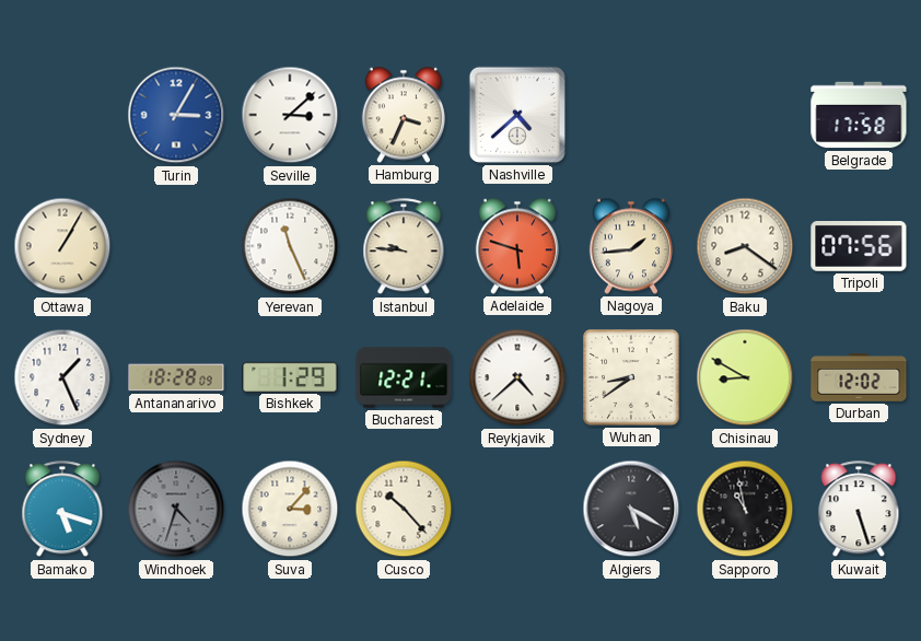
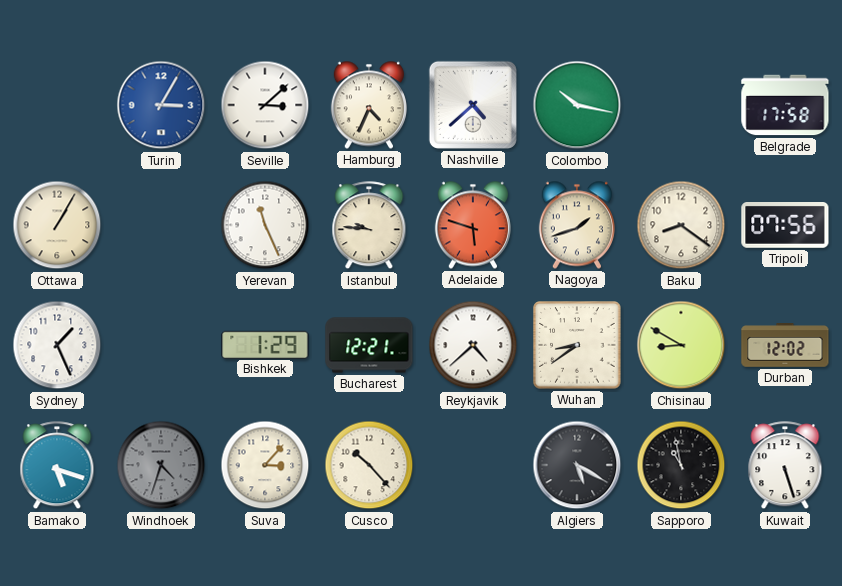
Hamburg: 3:34 -> 4:34 (369, 105)
Colombo: none -> 10:17 (577, 105)
Nagoya: 1:44 -> 1:42 (577, 225)
Antananarivo: 18:28 -> none (176, 377)
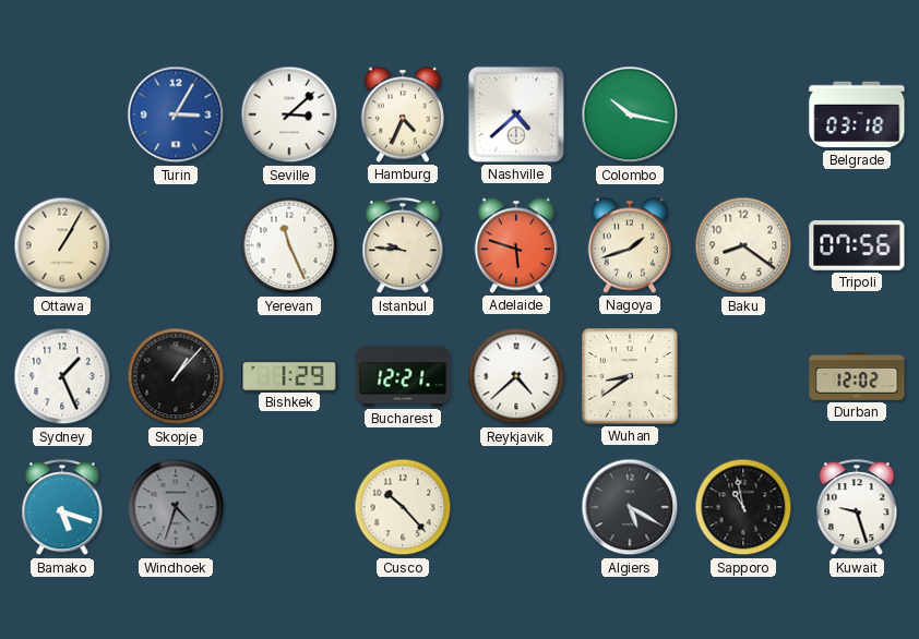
Belgrade: 17:58 -> 03:18 (857, 114)
Skopje: none -> 1:07 (176, 376)
Chisinau: 8:50 -> none (681, 345)
Suva: 3:07 -> none (265, 465)
Kuwait: 5:27 -> 9:27 (857, 508)
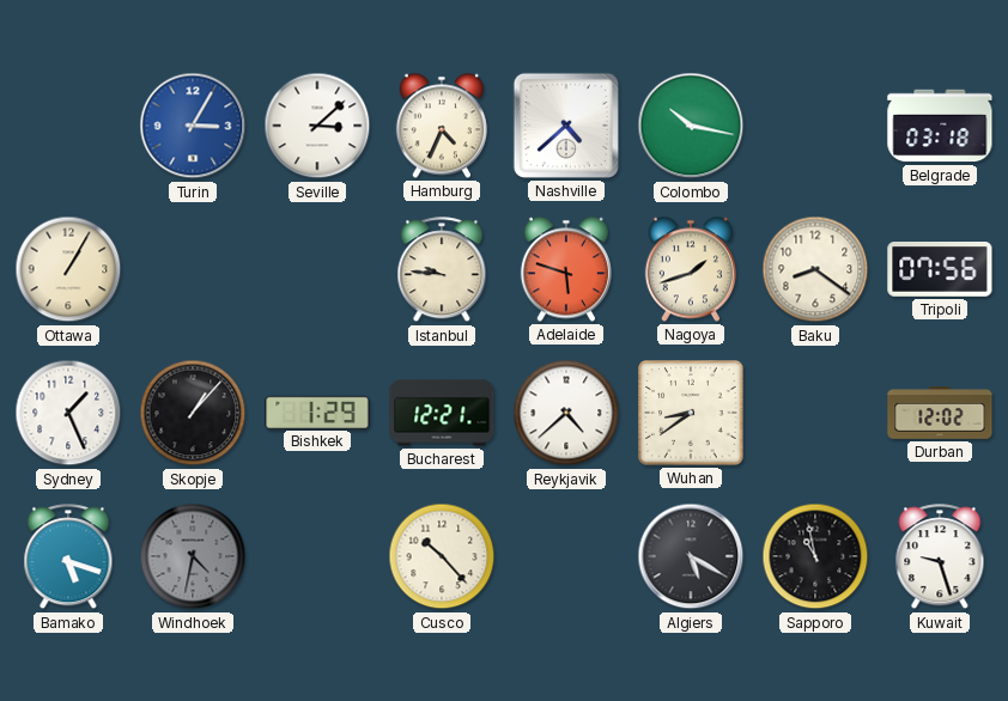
Yerevan: 11:26 -> none (289, 245)
Windhoek: 4:33 -> 4:32 (193, 556)
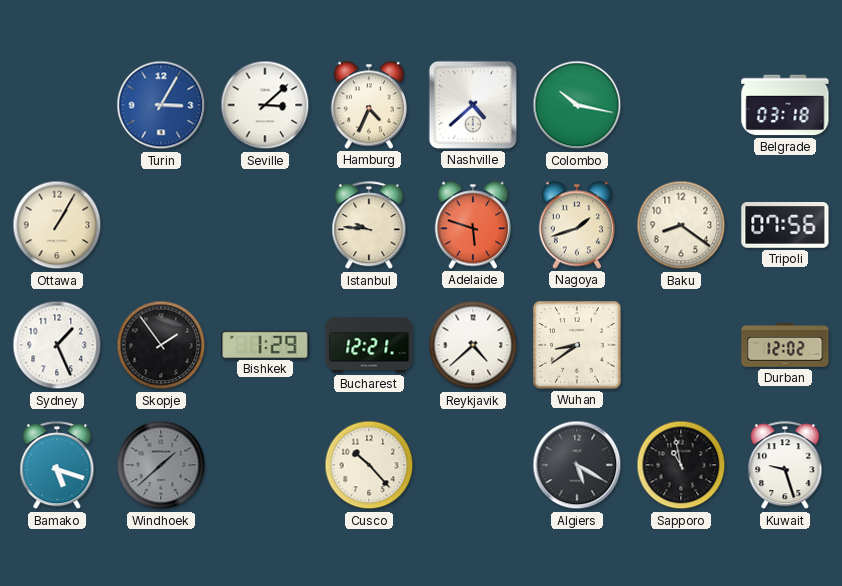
Skopje: 1:07 -> 1:54 (161, 345)
Windhoek: 4:32 -> 1:38 (161, 465)
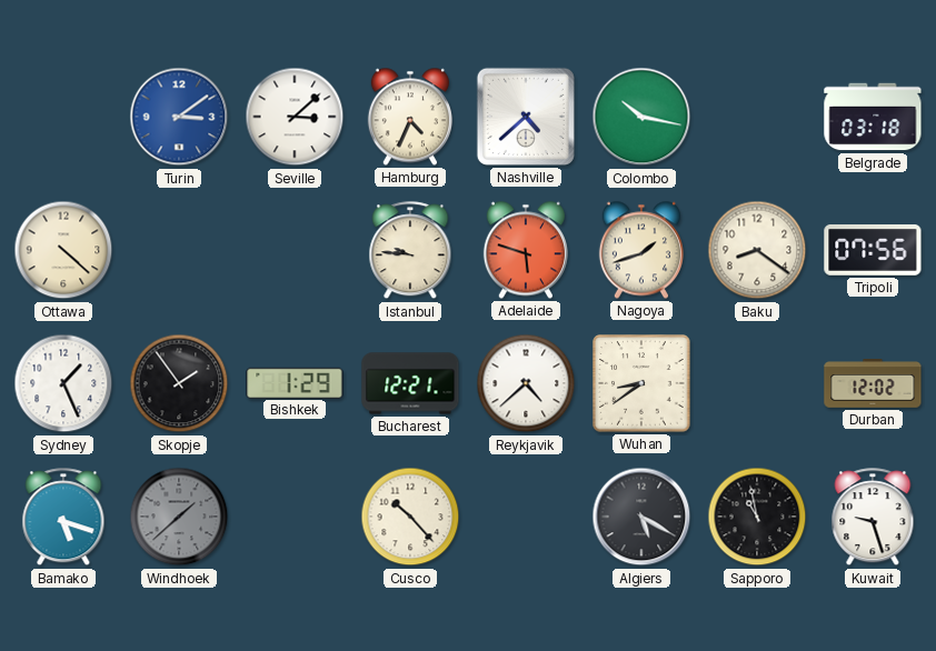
Turin: 3:05 -> 3:09 (179, 117)
Ottawa: 1:05 -> 4:22 (63, 250)
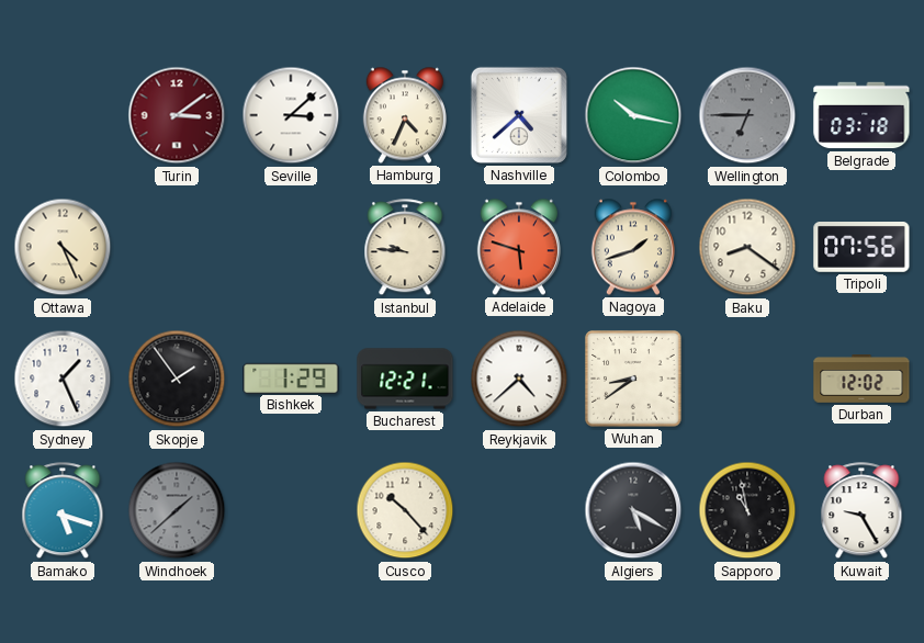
Turin dial: blue -> burgundy (177, 115)
Wellington: none -> 6:45 (747, 115)
Ottawa: 4:22 -> 4:26 (63, 247)
Kuwait: 9:27 -> 9:25 (861, 511)
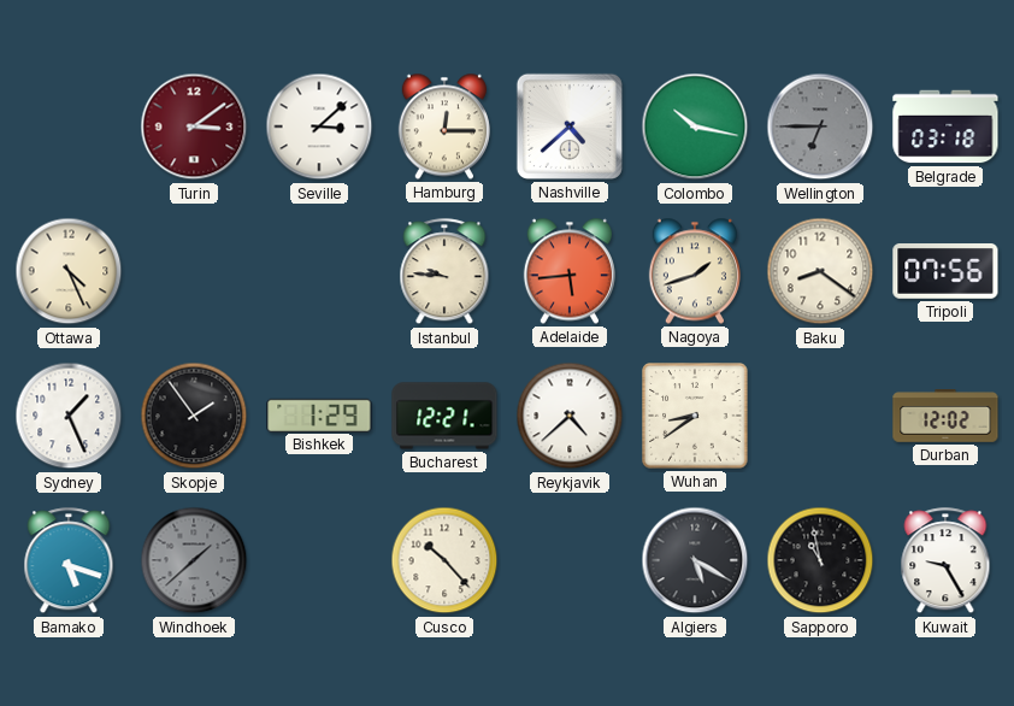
Hamburg: 4:34 -> 12:15 (444, 127)
Adelaide: 5:48 -> 5:44 (570, 271)
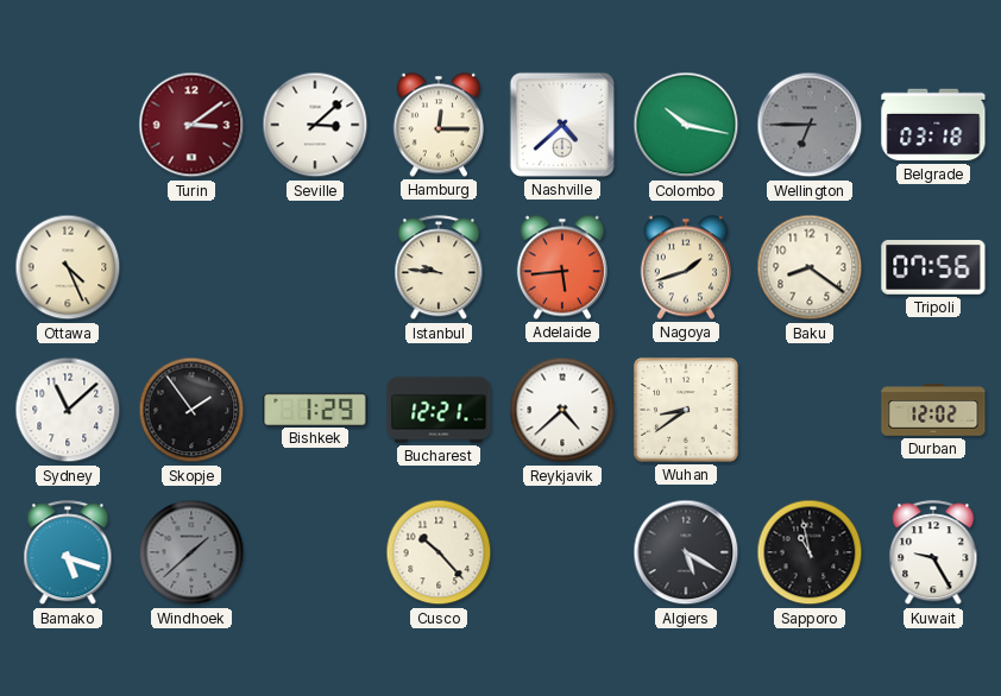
Sydney: 1:26 -> 11:08 (68, 410)
